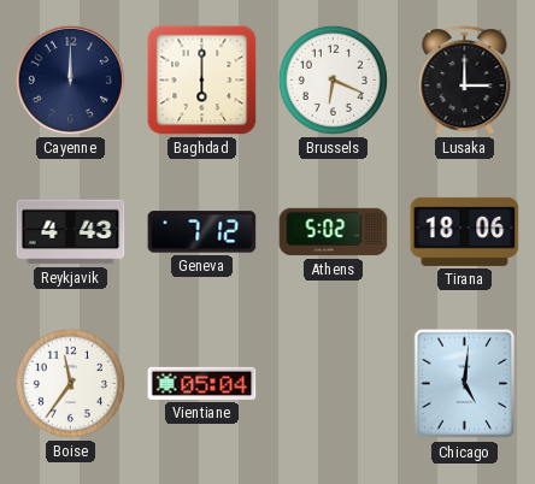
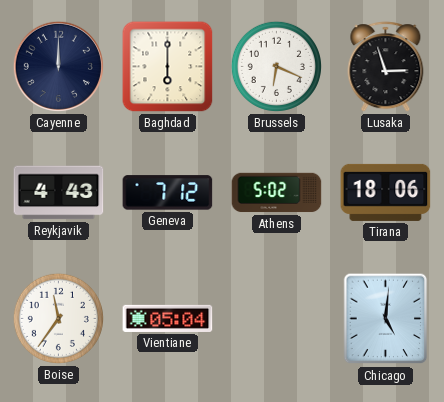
Lusaka: 3:00 -> 2:57 (386, 67)
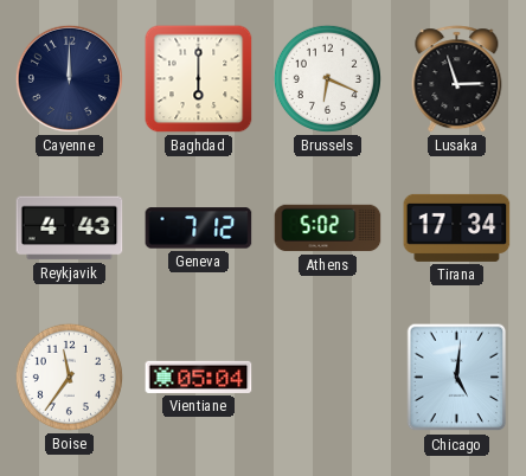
Tirana: 18:06 -> 17:34 (457, 227)
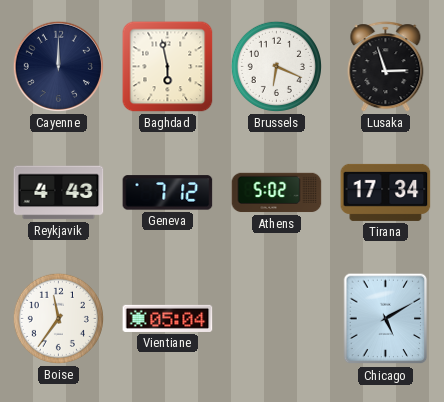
Baghdad: 6:00 -> 5:58 (168, 67)
Chicago: 5:01 -> 5:10 (386, 319)
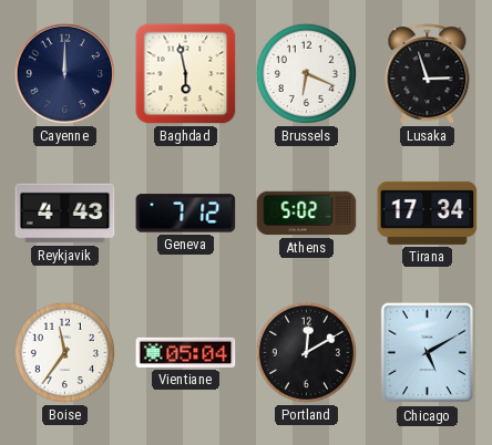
Portland: none -> 12:10 (306, 352)
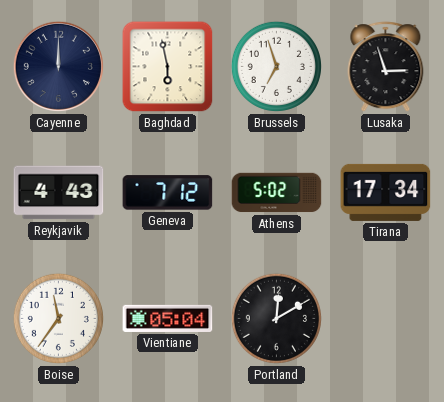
Brussels: 6:19 -> 6:57 (276, 66)
Chicago: 5:10 -> none (428, 353)
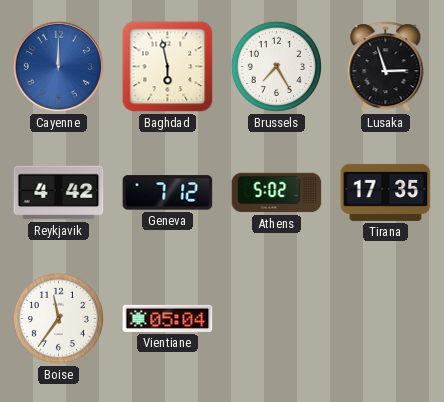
Cayenne dial: navy -> blue (58, 66)
Brussels: 6:57 -> 7:25 (276, 66)
Reykjavik: 4:43 -> 4:42 (59, 193)
Tirana: 17:34 -> 17:35 (386, 192)
Portland: 12:10 -> none (276, 318)
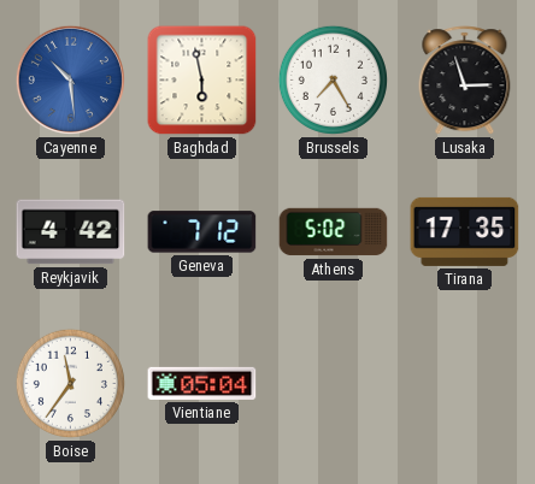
Cayenne: 12:00 -> 10:29 (70, 79)
